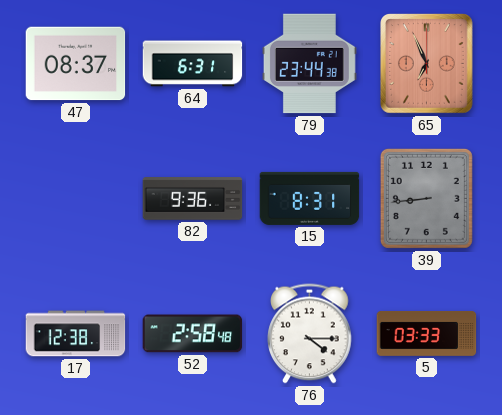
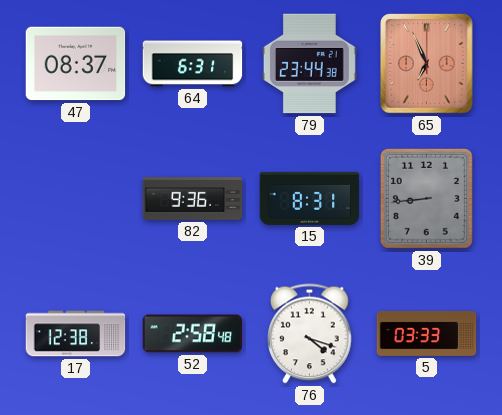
76: 4:15 -> 4:18 (310, 334)
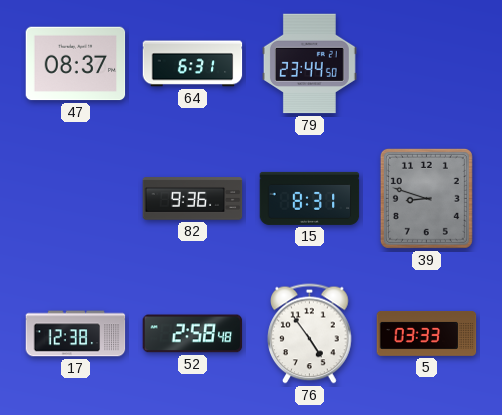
79: 23:44:38 -> 23:44:50 (309, 64)
65: 6:56 -> none (427, 64)
39: 8:44 -> 8:48 (426, 198)
76: 4:18 -> 4:54 (310, 334)
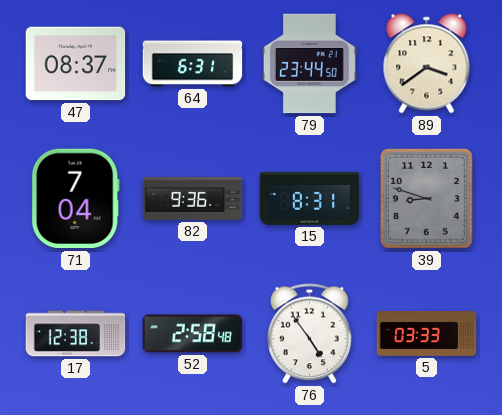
89: none -> 3:39 (427, 64)
71: none -> 7:04 (75, 199)
